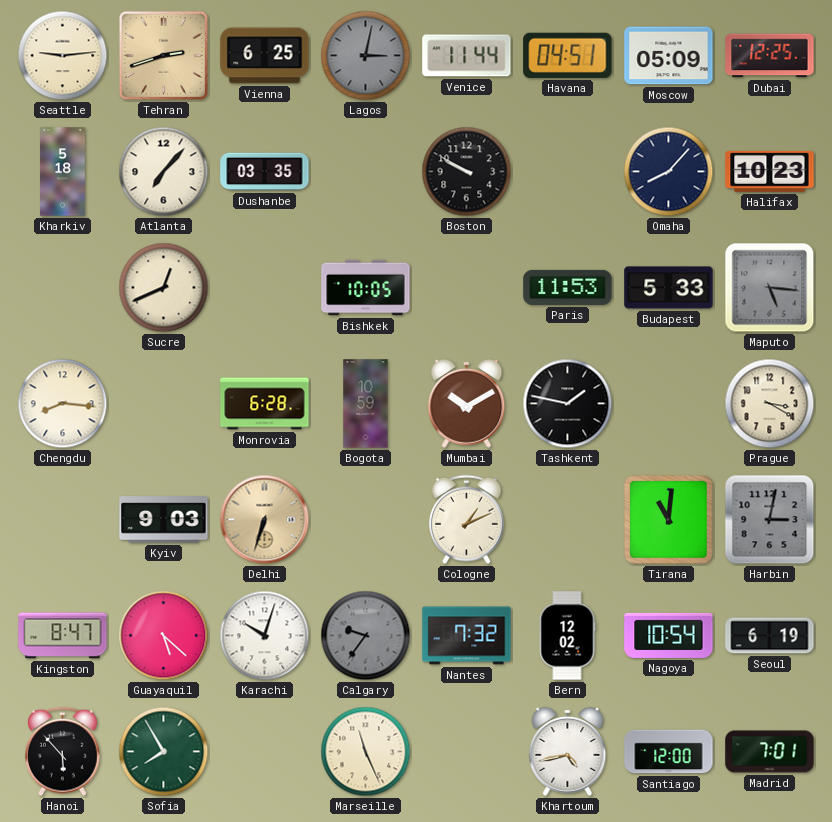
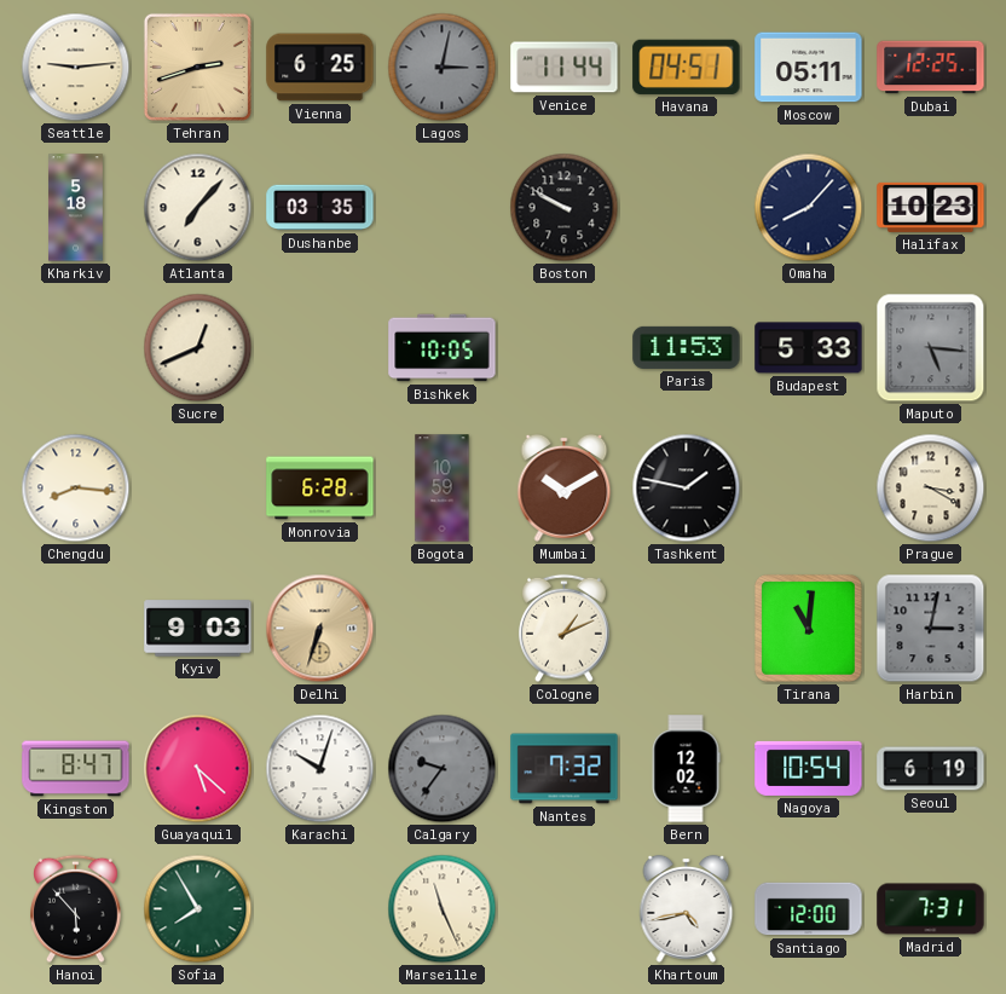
Moscow: 05:09 -> 05:11 (809, 68)
Madrid: 7:01 -> 7:31 (931, 909)
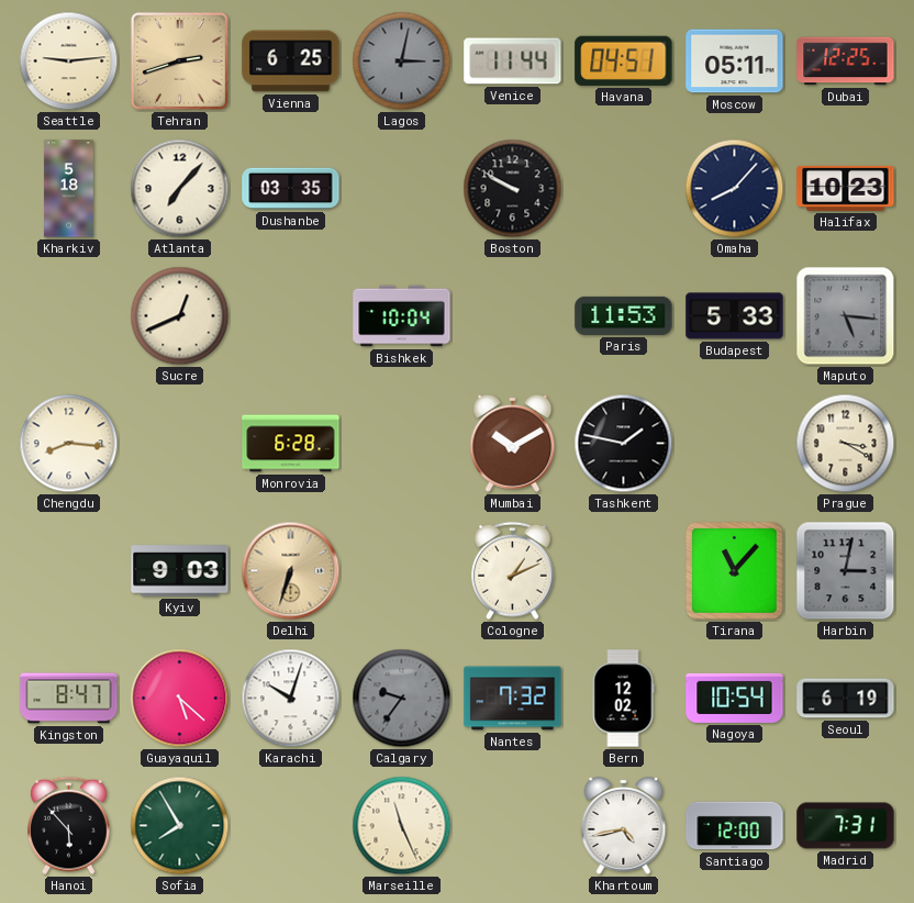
Bishkek: 10:05 -> 10:04 (402, 316)
Bogota: 10:59 -> none (443, 489)
Tirana: 11:01 -> 11:07 (735, 571)
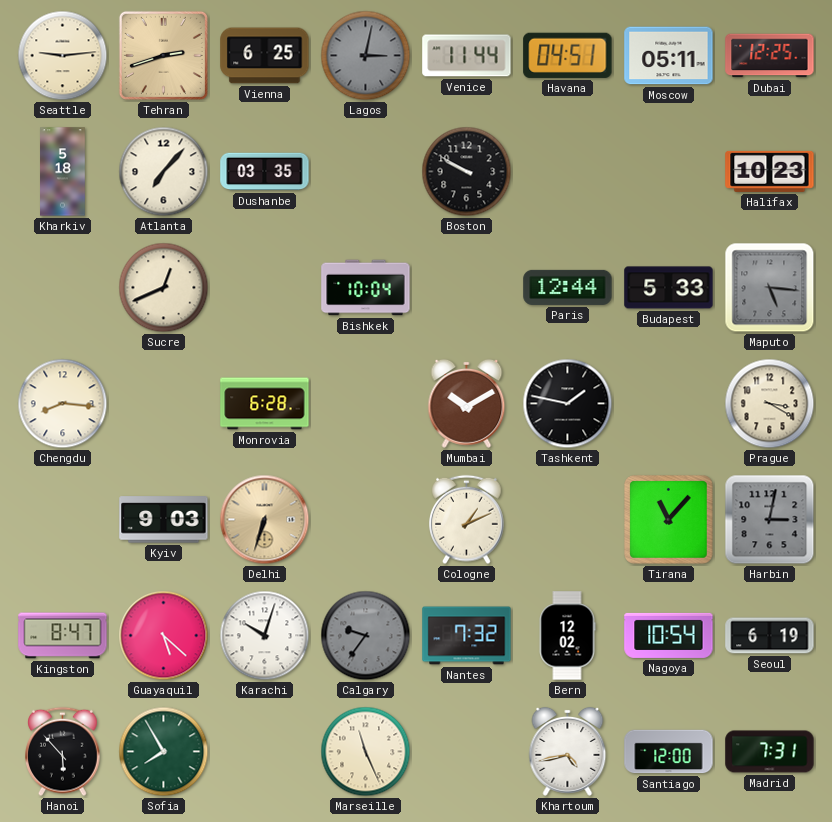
Omaha: 8:07 -> none (735, 189)
Paris: 11:53 -> 12:44 (568, 287)
